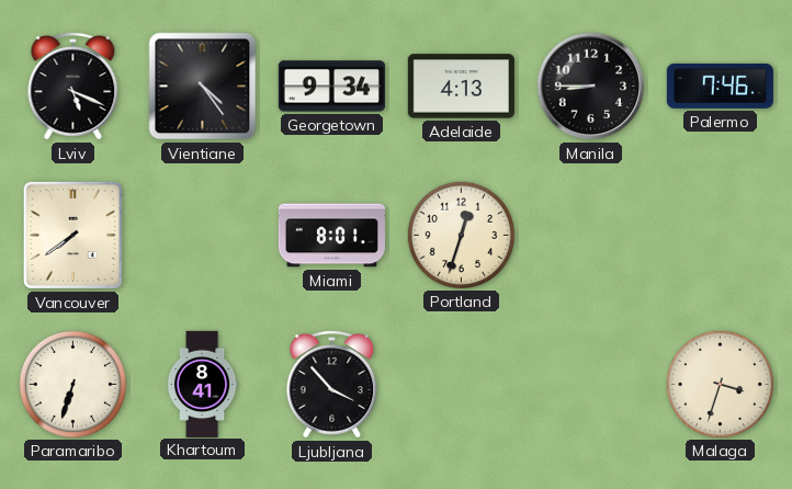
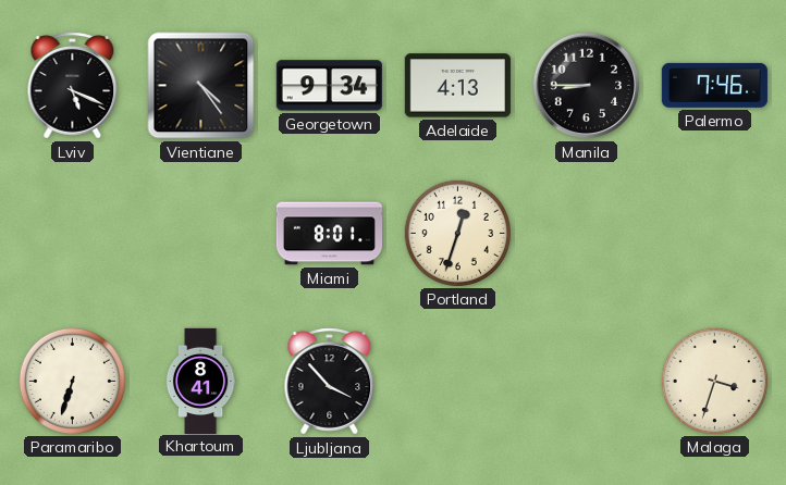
Vancouver: 7:39 -> none (72, 235)
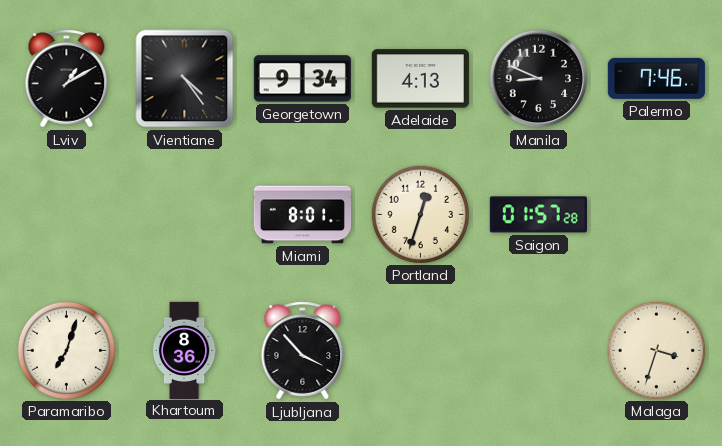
Lviv: 5:19 -> 1:10 (67, 79)
Manila: 8:45 -> 8:49 (539, 79)
Saigon: none -> 01:57 (538, 215)
Paramaribo: 6:33 -> 7:03 (66, 350)
Khartoum: 8:41 -> 8:36 (184, 350)
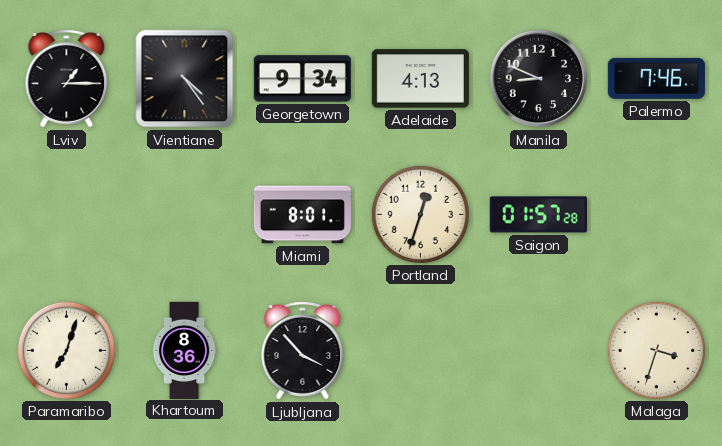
Lviv: 1:10 -> 1:15 (67, 79)
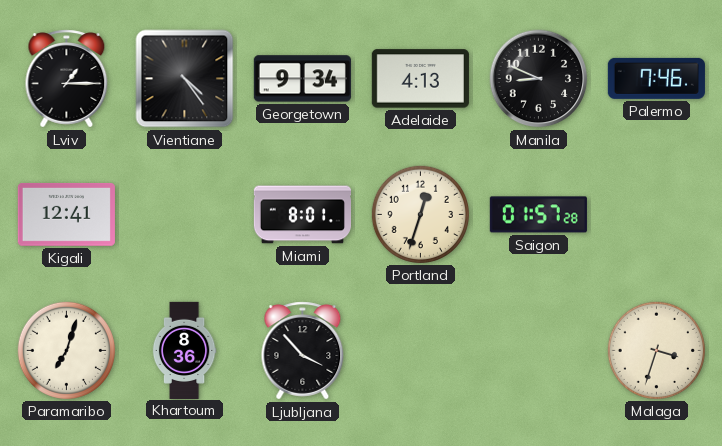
Kigali: none -> 12:41 (66, 215)
